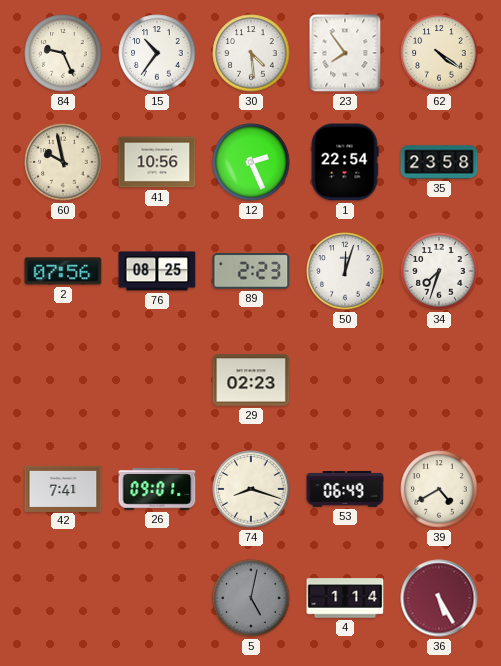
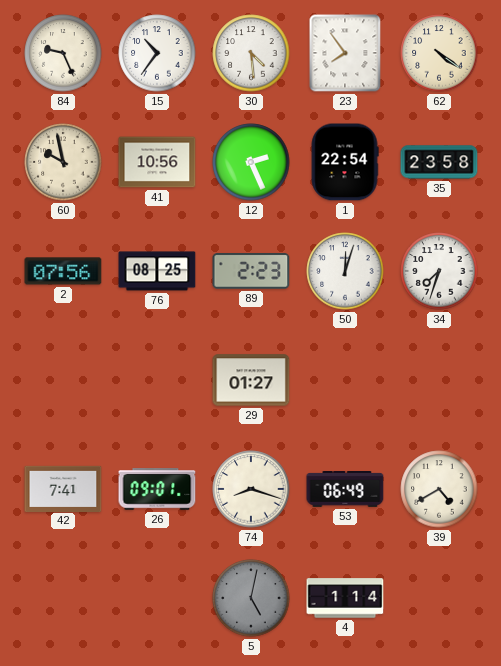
29: 02:23 -> 01:27 (251, 380)
36: 5:25 -> none (439, 598)
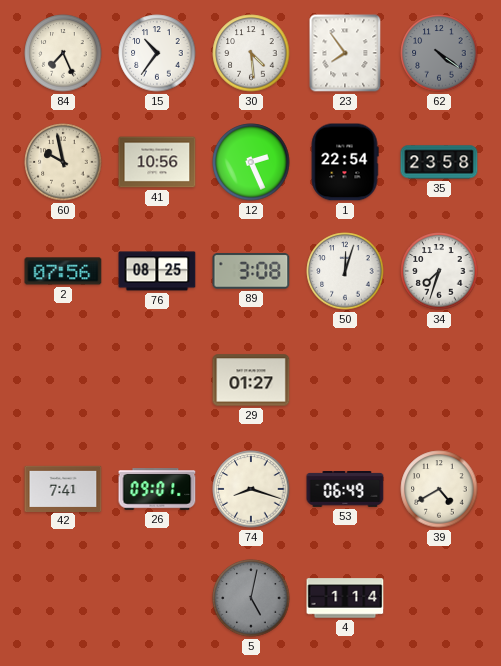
84: 9:26 -> 7:26 (63, 53)
62 dial: cream -> grey (439, 53)
89: 2:23 -> 3:08 (251, 271)
